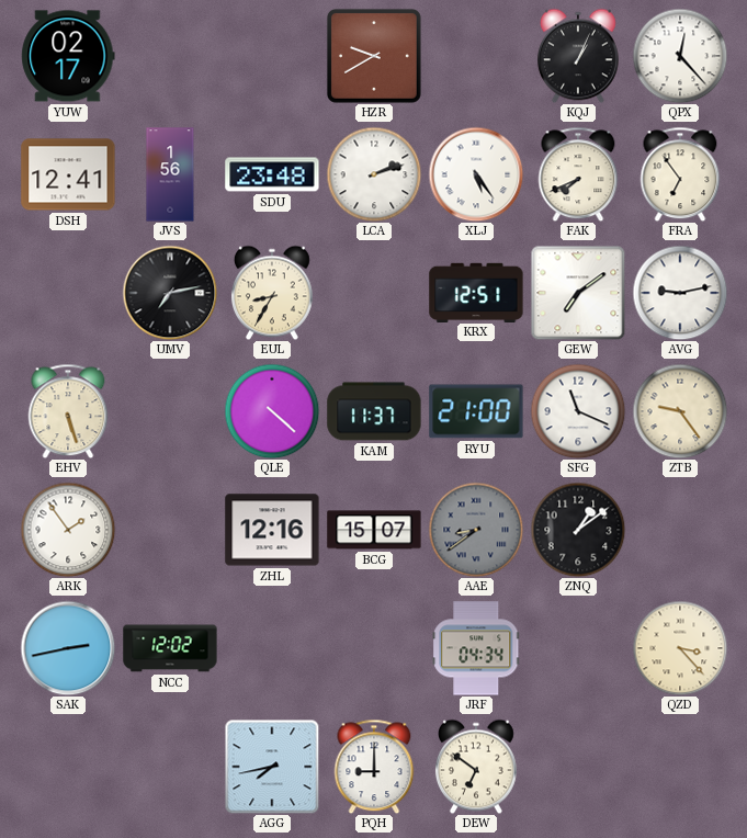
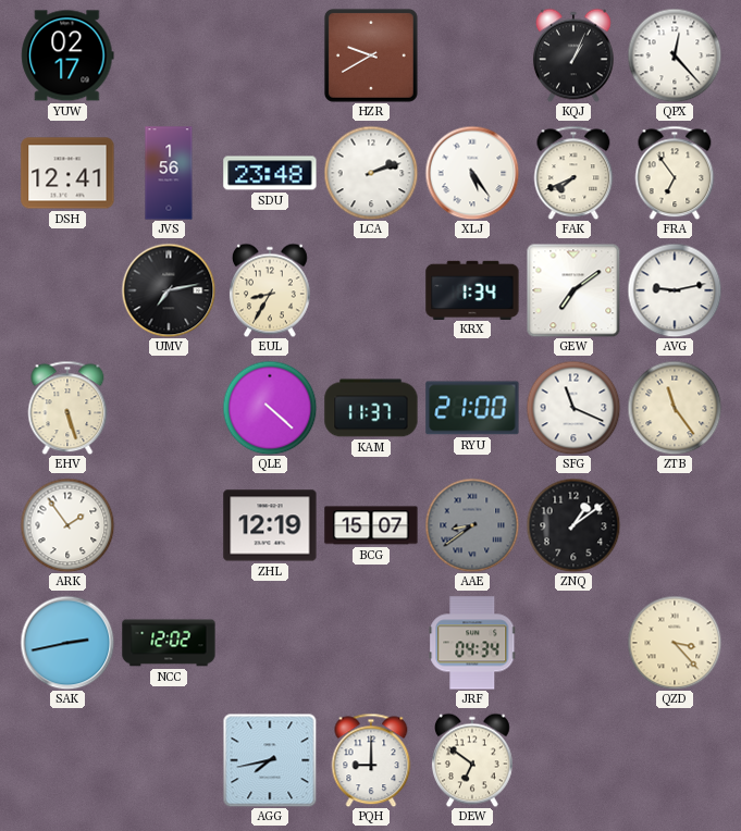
KRX: 12:51 -> 1:34 (472, 289)
ZTB: 9:24 -> 11:24 (675, 408)
ZHL: 12:16 -> 12:19 (270, 525)
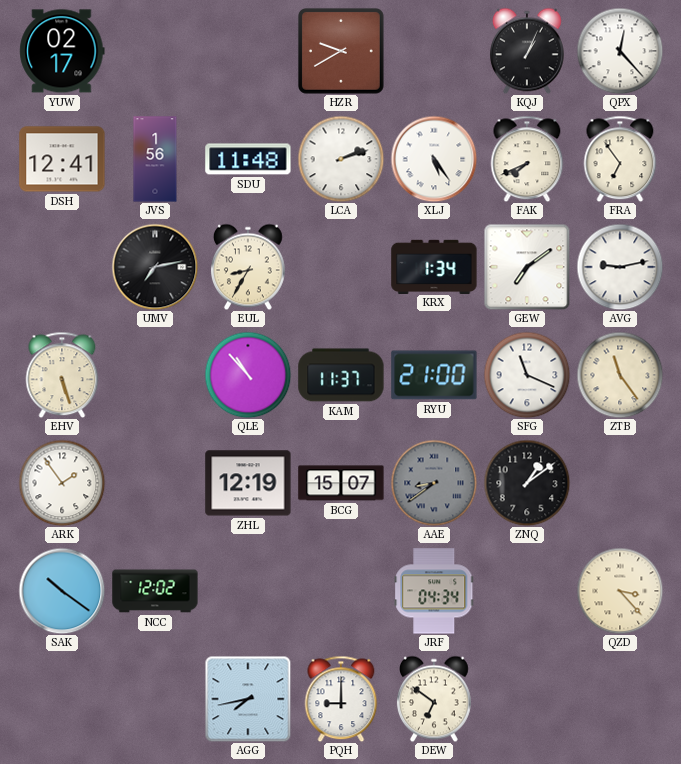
SDU: 23:48 -> 11:48 (248, 159)
QLE: 4:22 -> 10:53 (248, 375)
SAK: 2:43 -> 10:21 (62, 591)
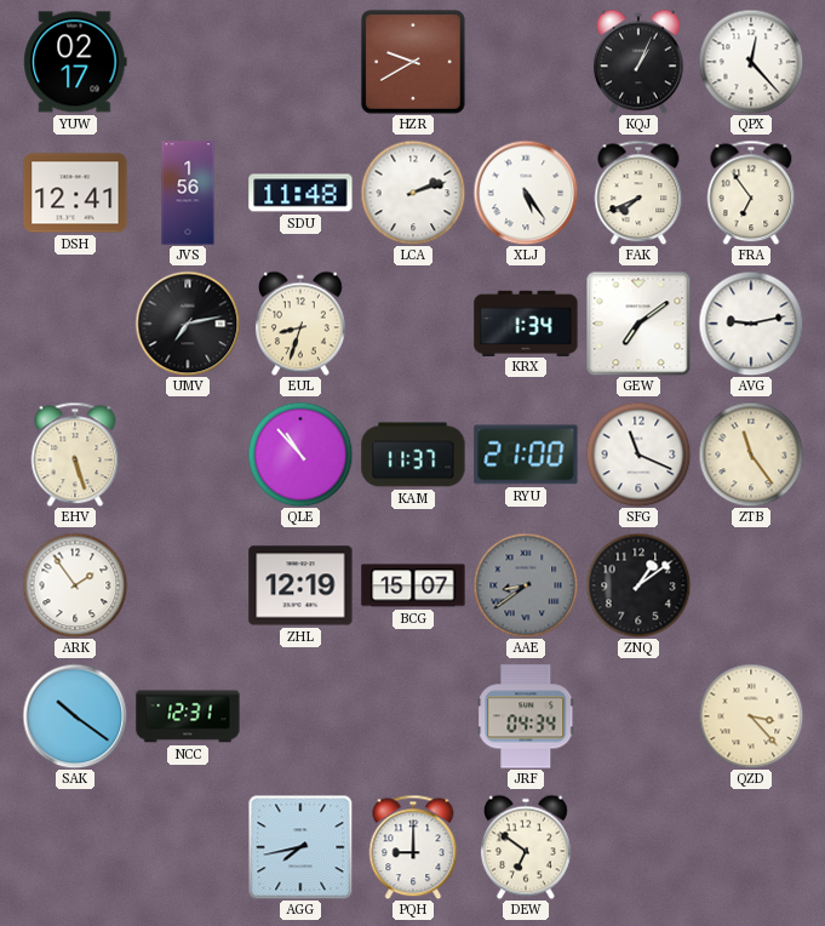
EUL: 8:35 -> 8:33 (300, 324)
NCC: 12:02 -> 12:31 (188, 716)
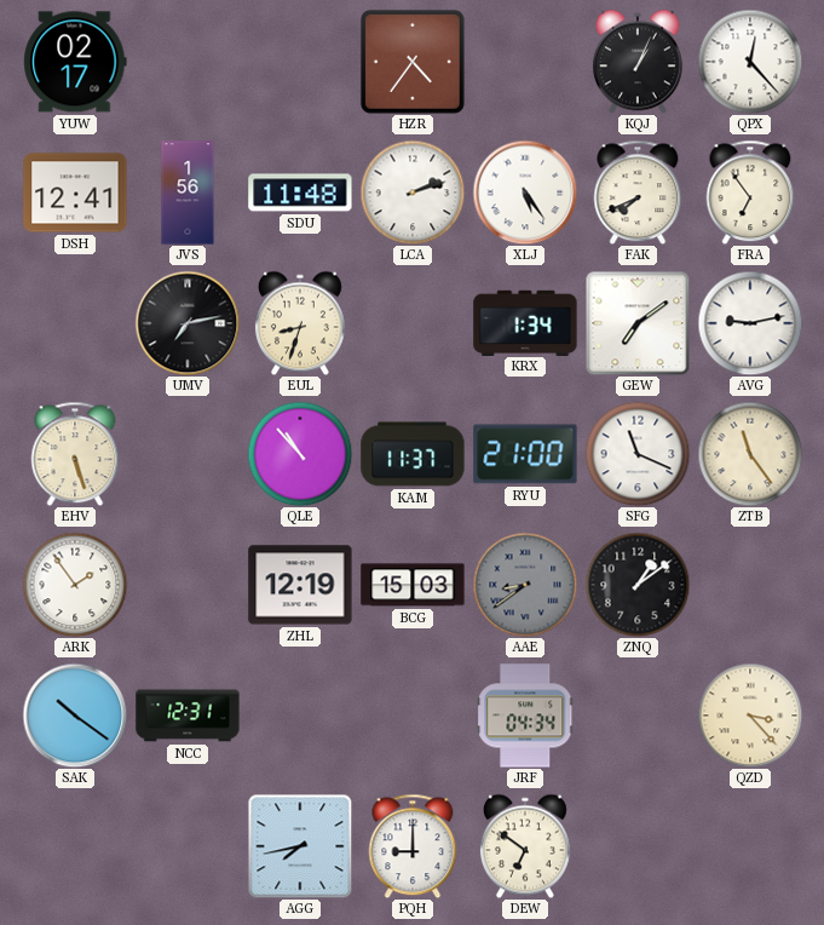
HZR: 9:40 -> 4:36 (413, 62)
BCG: 15:07 -> 15:03 (413, 585)
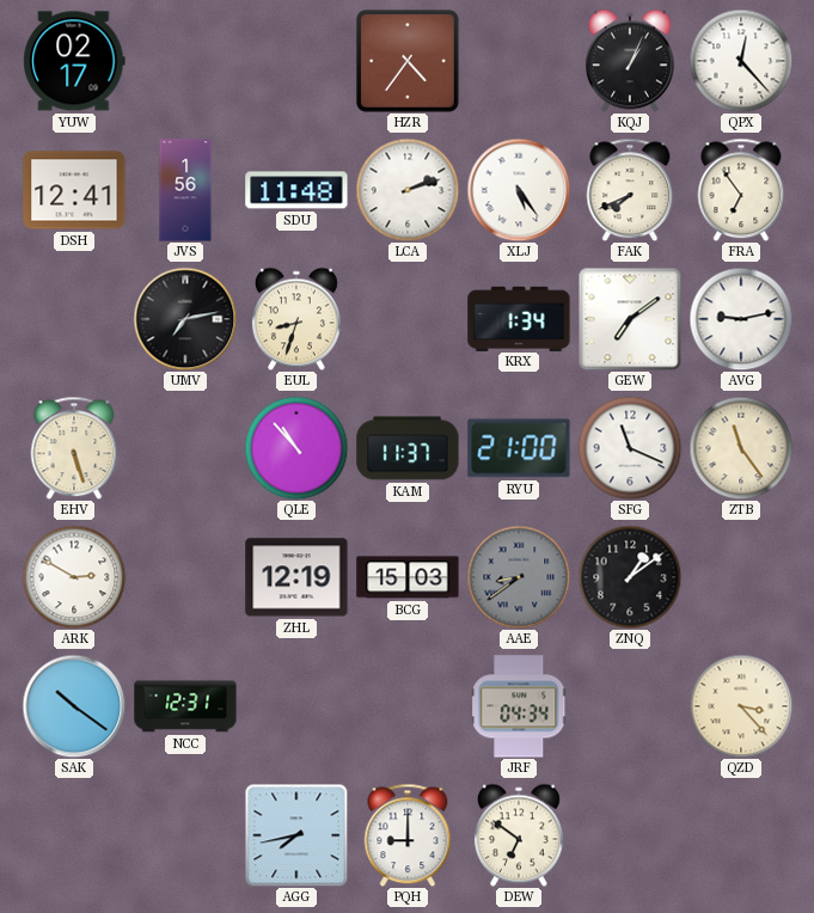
ARK: 1:54 -> 2:50 (74, 577)
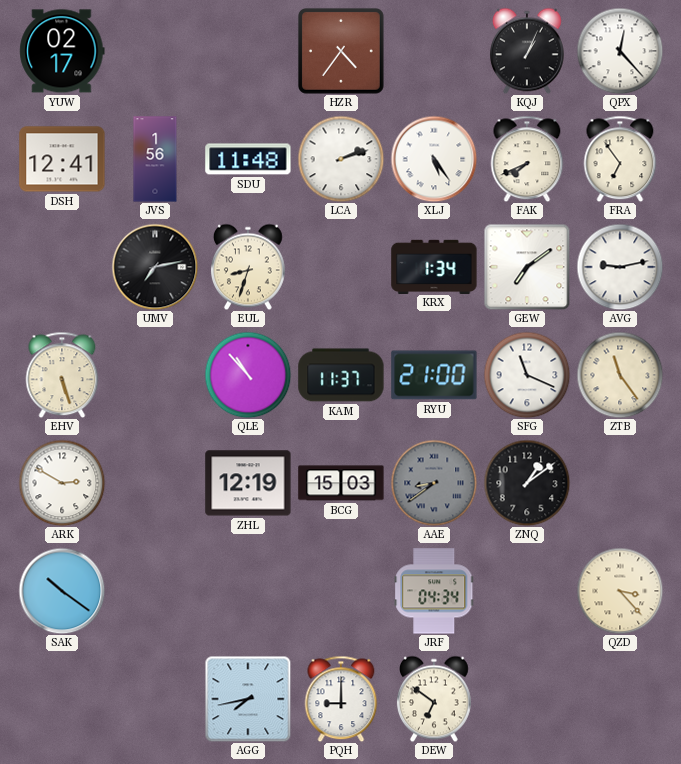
NCC: 12:31 -> none (185, 706)
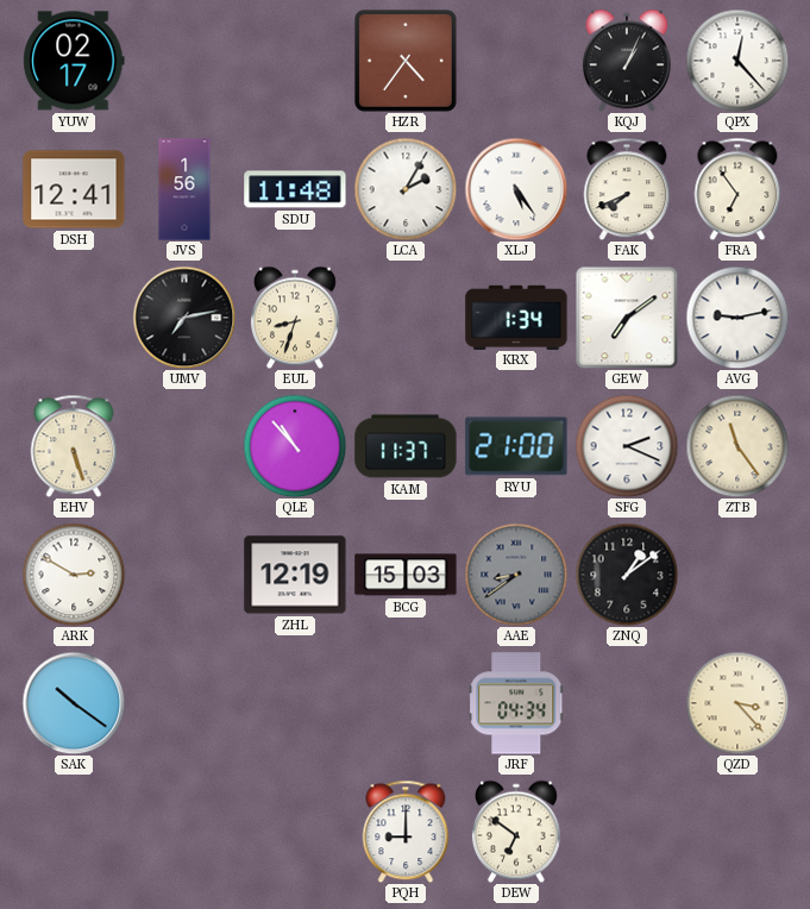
LCA: 2:12 -> 2:05 (406, 189)
SFG: 11:19 -> 2:19 (627, 446)
AGG: 7:43 -> none (248, 699)
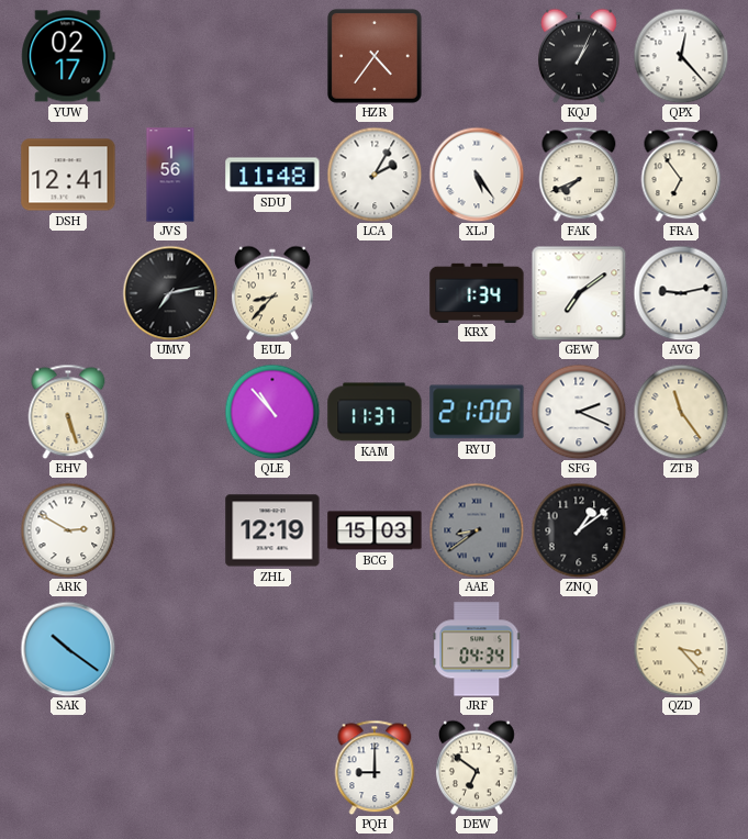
EUL: 8:33 -> 8:37 (272, 293)
